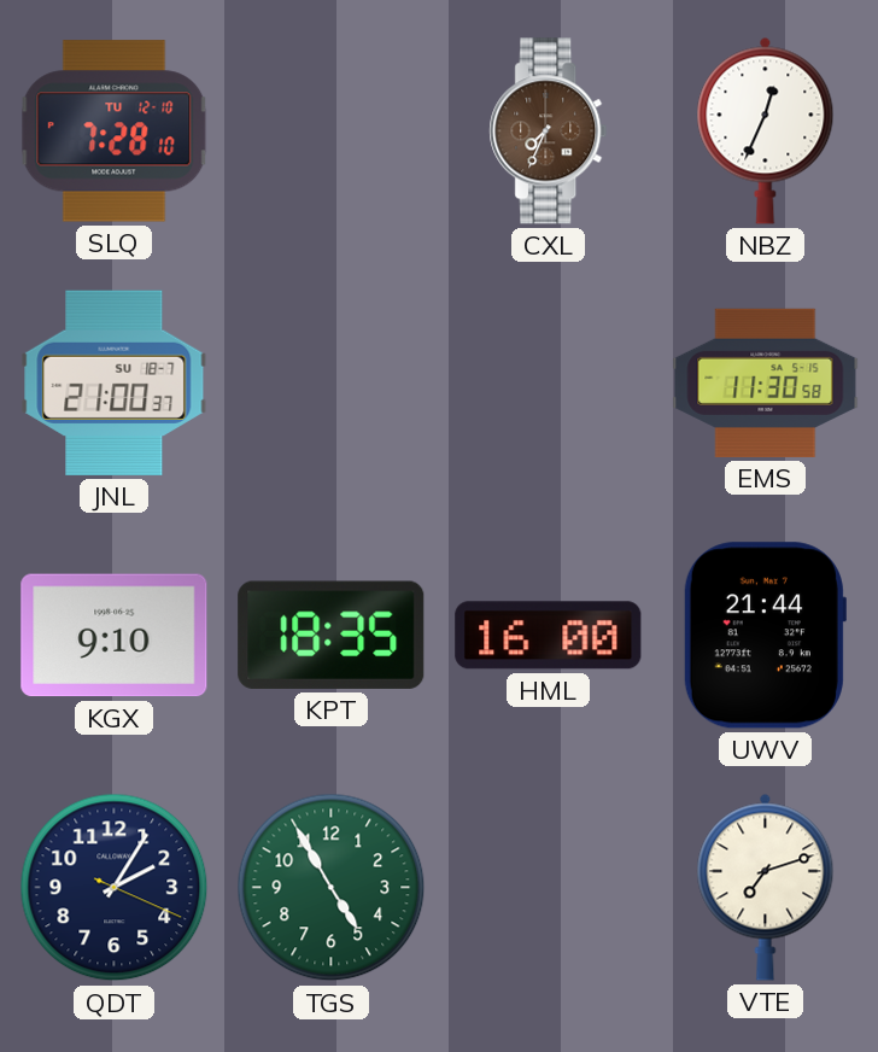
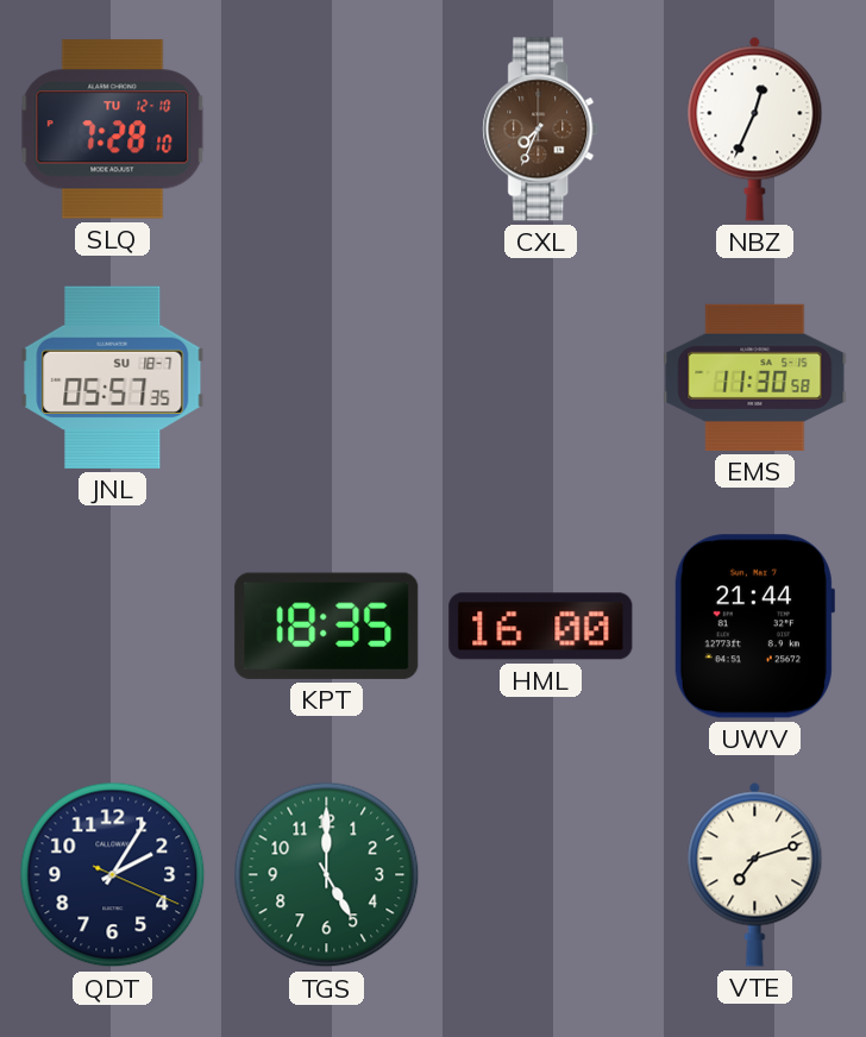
JNL: 21:00 -> 05:57 (113, 377)
KGX: 9:10 -> none (115, 636)
TGS: 4:55 -> 5:00 (327, 875)
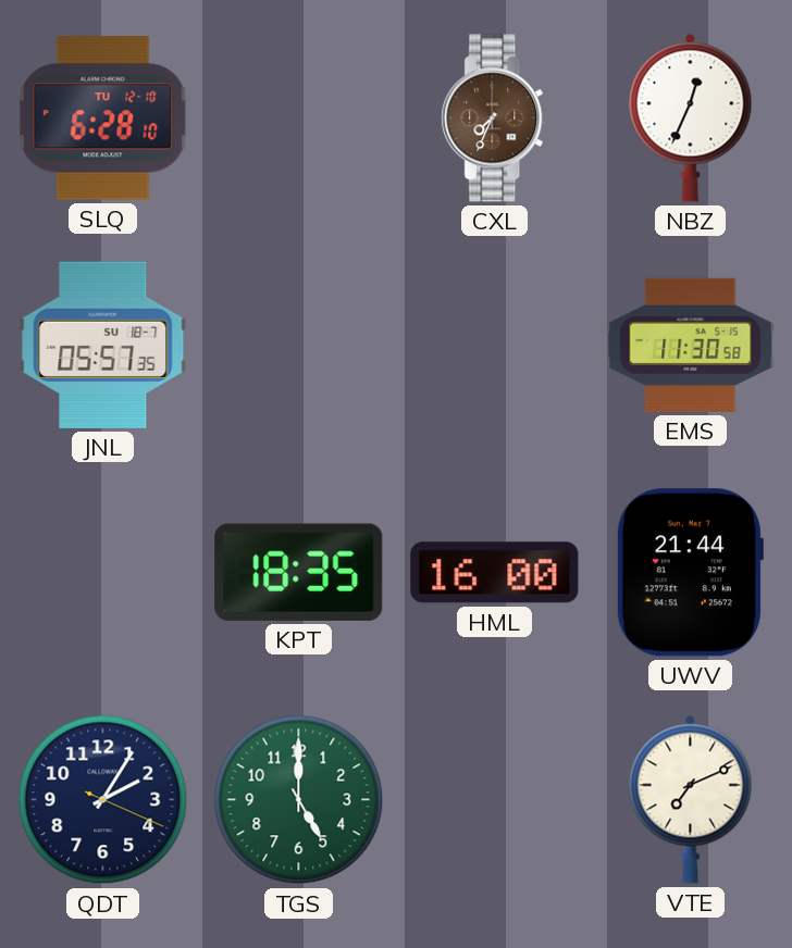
SLQ: 7:28 -> 6:28 (103, 118)
VTE: 7:12 -> 7:11 (691, 799)
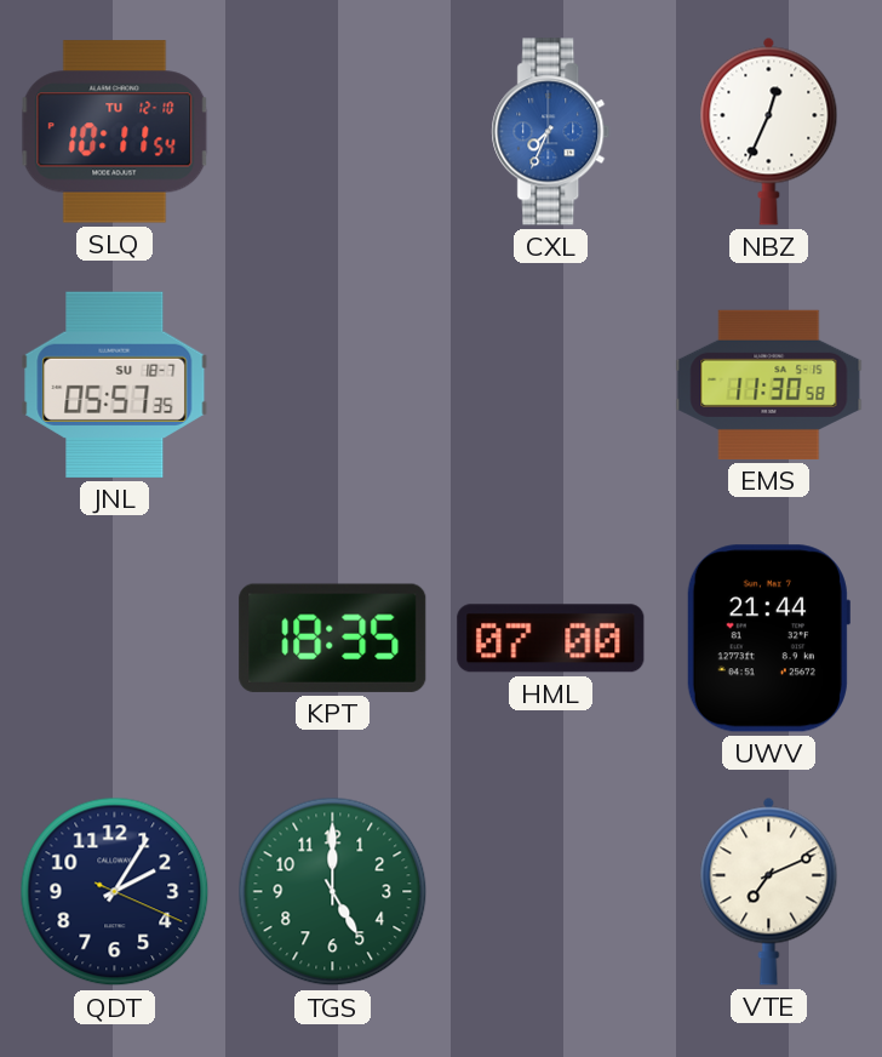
SLQ: 6:28 -> 10:11 (115, 132)
CXL dial: brown -> blue (551, 132)
HML: 16:00 -> 07:00 (551, 639)
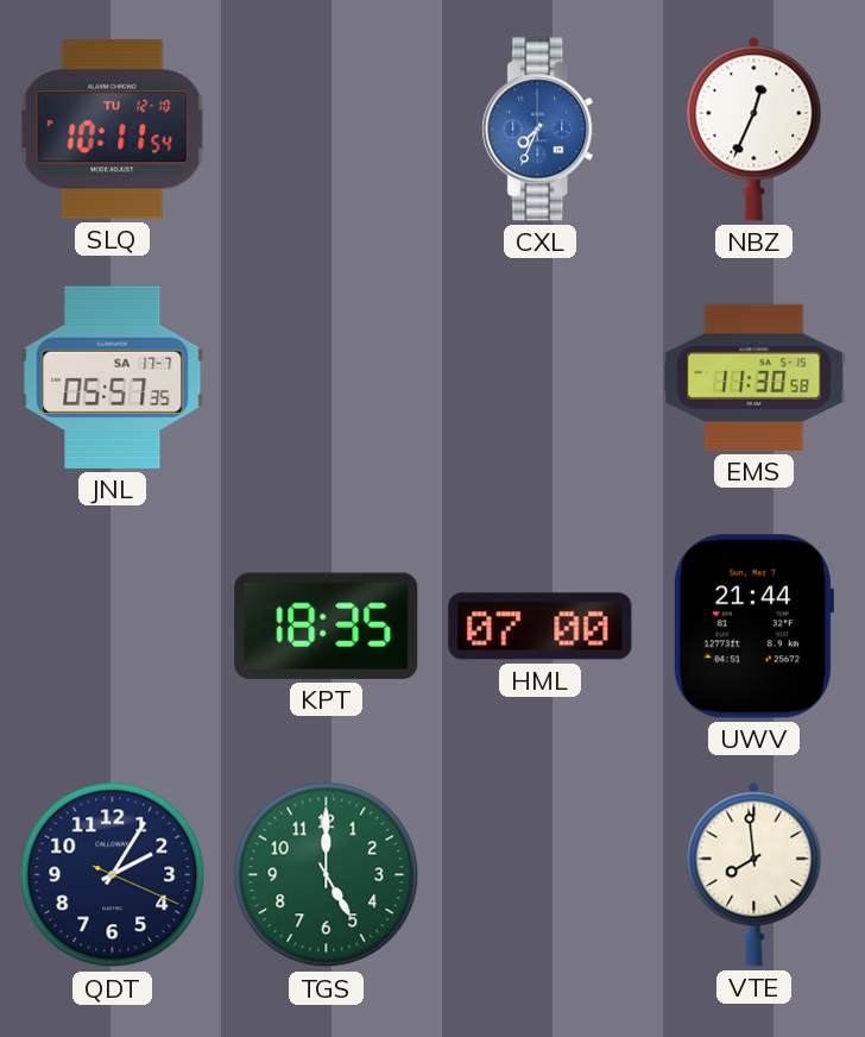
JNL date: SU 18-7 -> SA 17-7 (113, 377)
VTE: 7:11 -> 7:59 (754, 874)
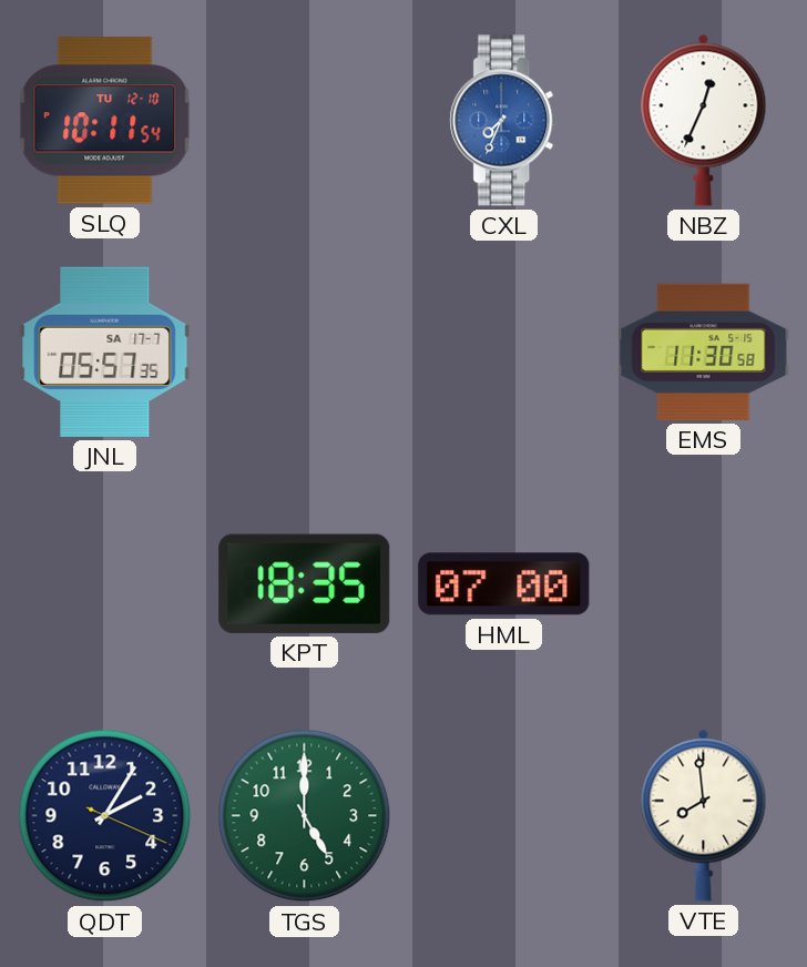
UWV: 21:44 -> none (753, 627)
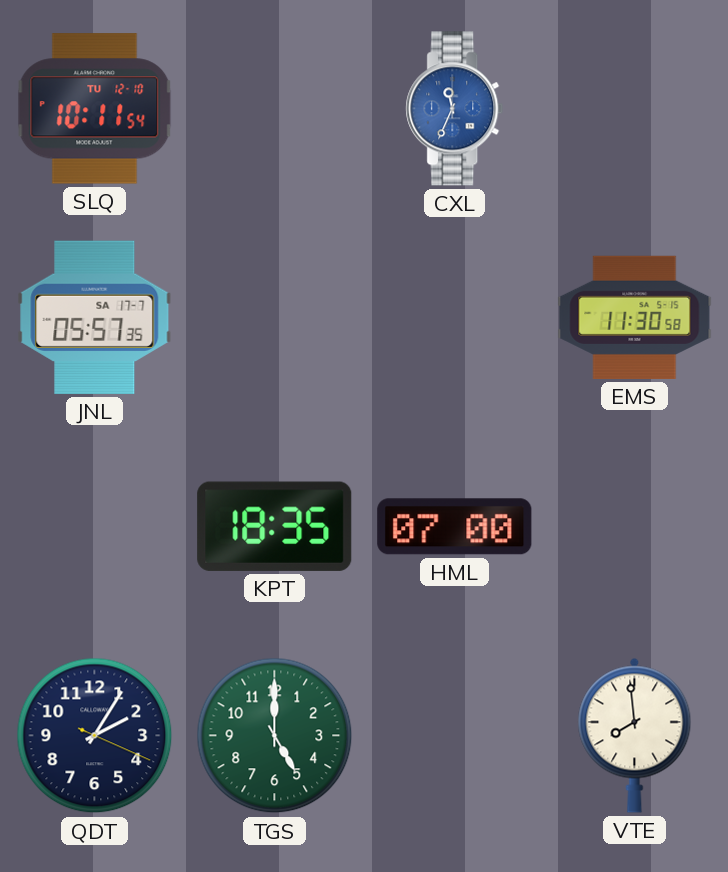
CXL: 7:34 -> 11:34 (455, 109)
NBZ: 12:34 -> none (704, 120)
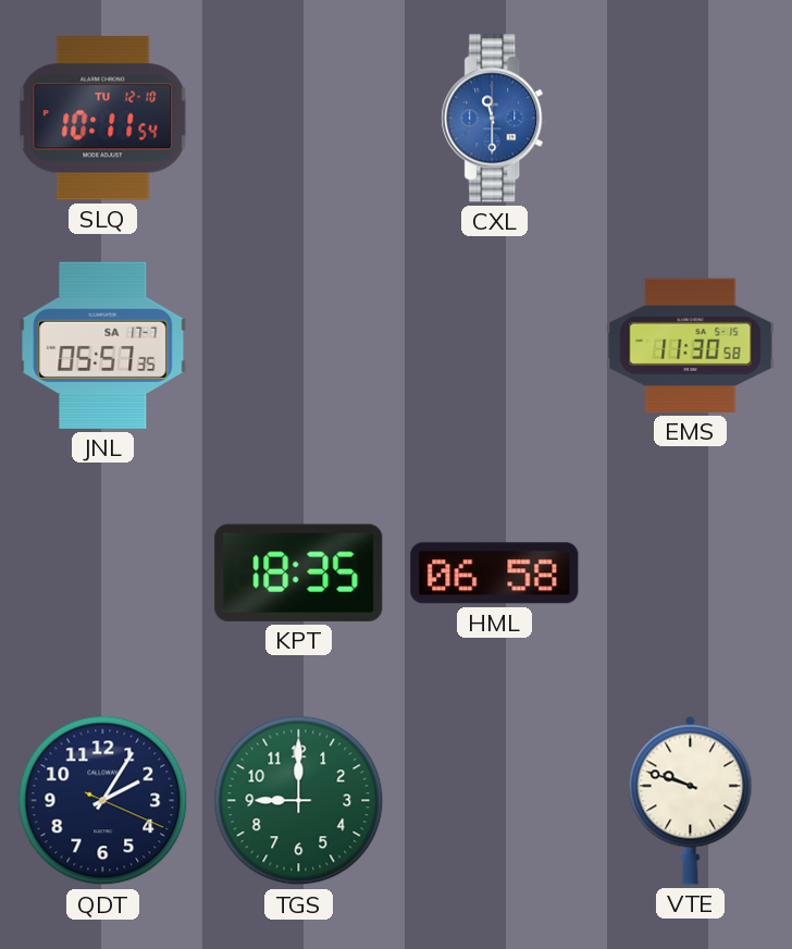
CXL: 11:34 -> 11:30 (495, 119)
HML: 07:00 -> 06:58 (495, 574)
TGS: 5:00 -> 9:00 (299, 801)
VTE: 7:59 -> 9:48 (691, 800)
